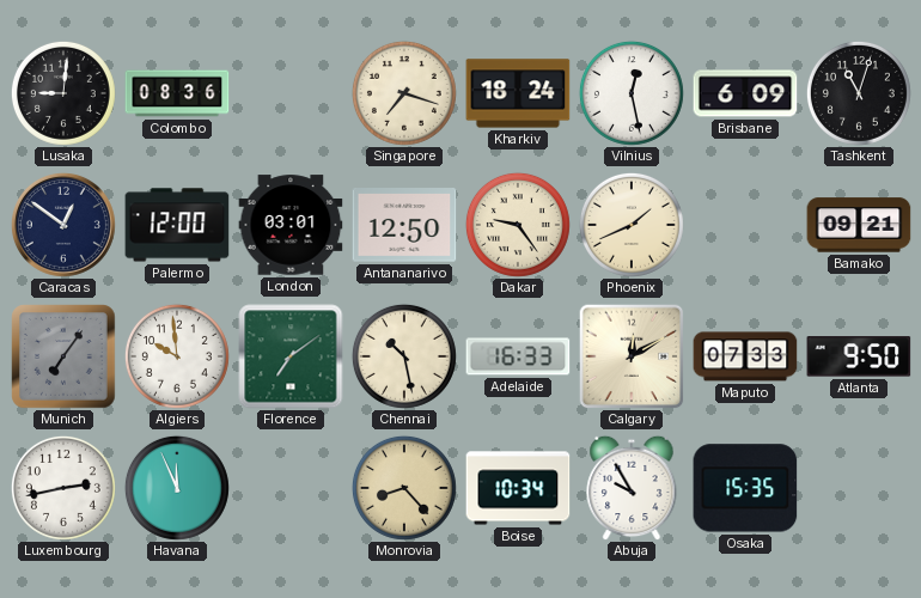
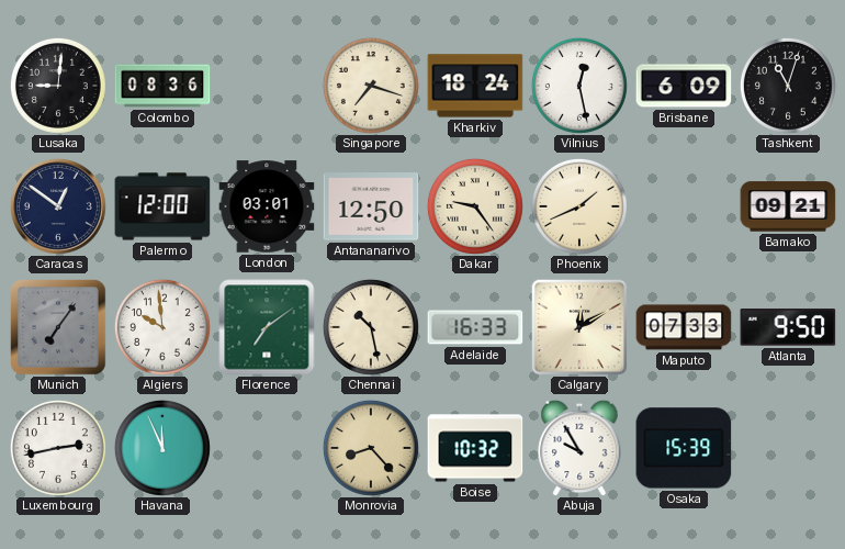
Boise: 10:34 -> 10:32 (475, 448)
Osaka: 15:35 -> 15:39 (684, 448)
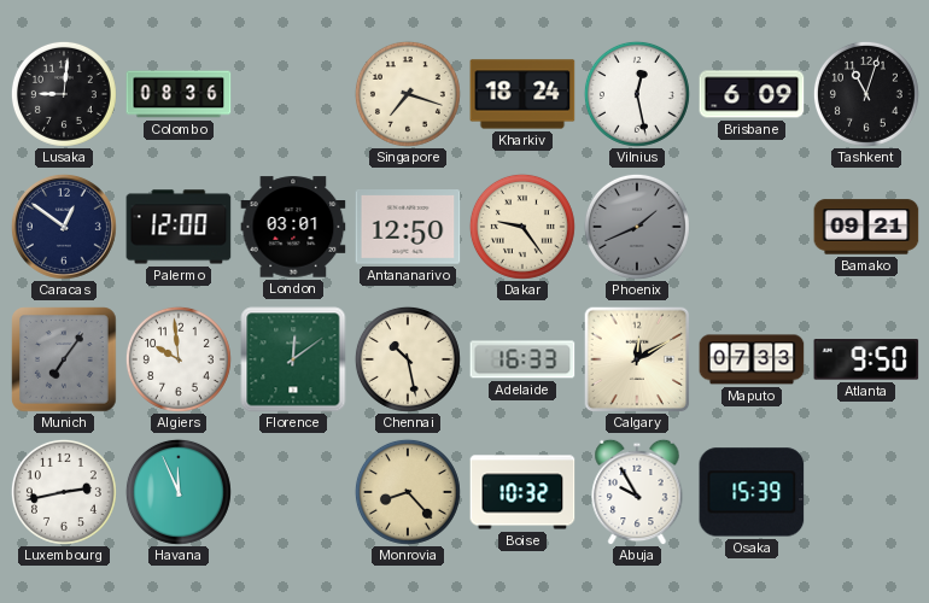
Phoenix dial: cream -> grey (637, 227)
Florence: 7:09 -> 12:09 (293, 359)
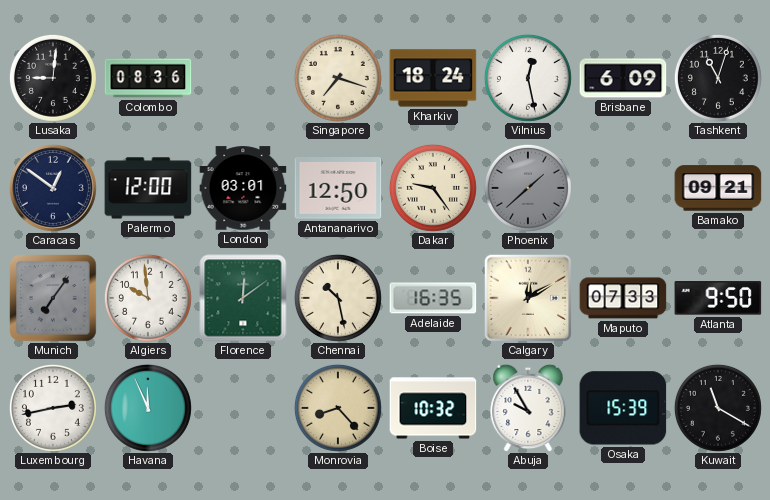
Phoenix: 1:41 -> 1:38 (528, 188)
Adelaide: 16:33 -> 16:35 (433, 298)
Kuwait: none -> 11:20 (718, 408)
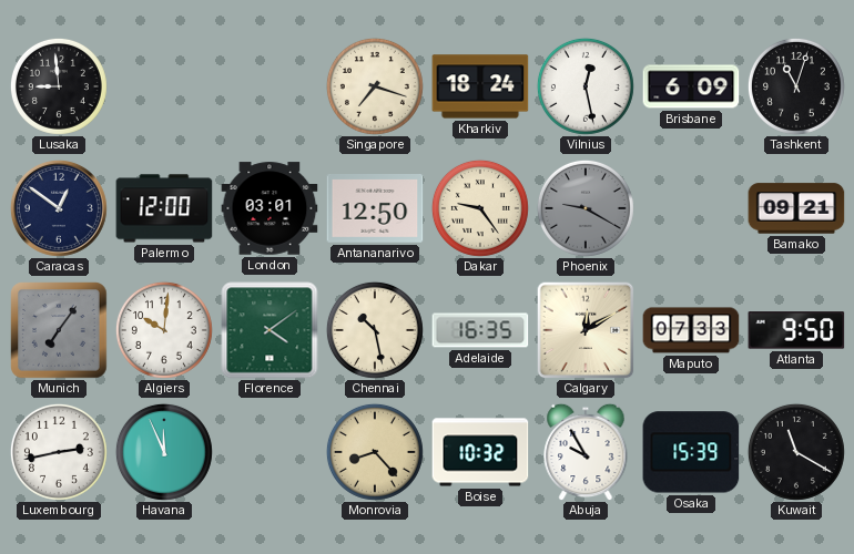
Lusaka: 9:01 -> 8:59 (59, 86)
Colombo: 08:36 -> none (148, 78)
Phoenix: 1:38 -> 9:20 (586, 208)
Algiers: 9:59 -> 10:01 (164, 330)
Florence: 12:09 -> 4:09 (270, 330)
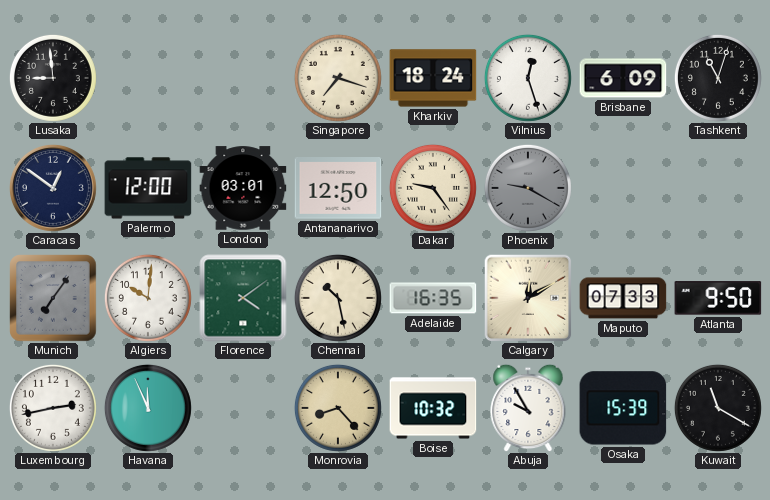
Vilnius: 12:28 -> 12:27 (528, 78)
Bamako: 09:21 -> none (796, 208)
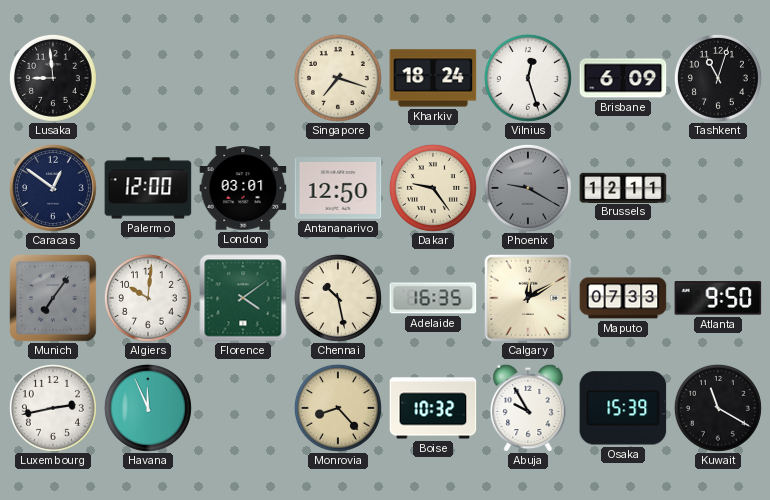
Brussels: none -> 12:11 (623, 187)
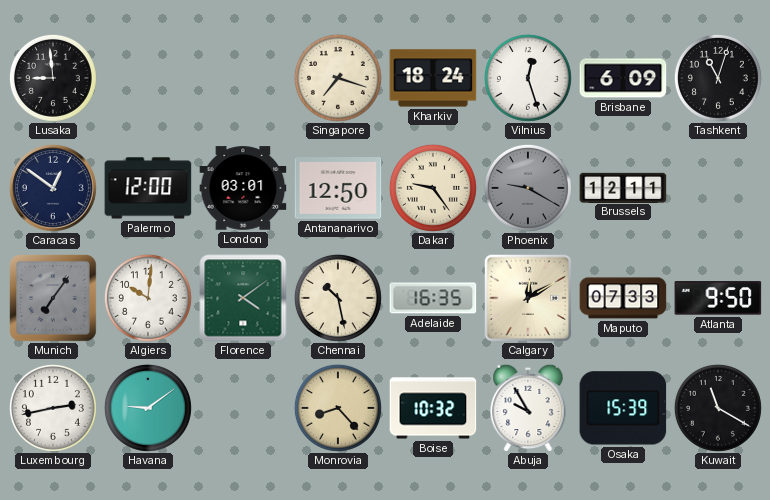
Havana: 11:56 -> 9:09 (148, 408)
